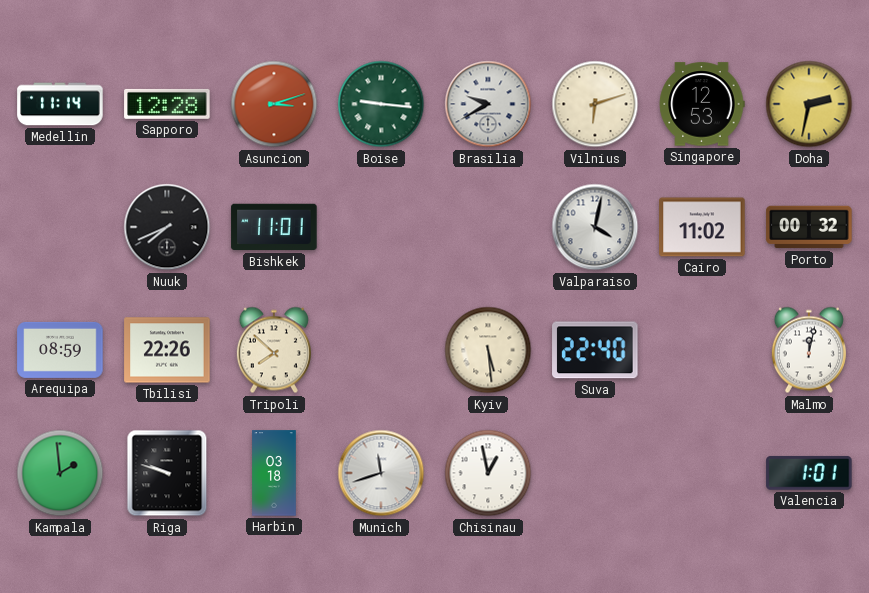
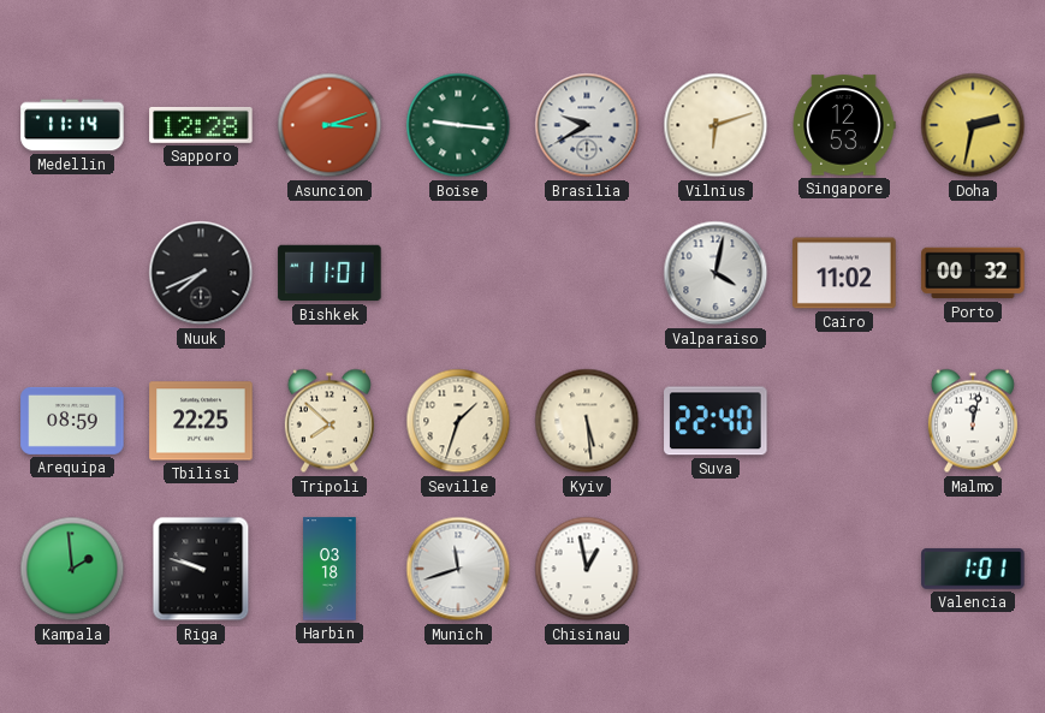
Tbilisi: 22:26 -> 22:25 (201, 421)
Seville: none -> 1:33 (458, 421)
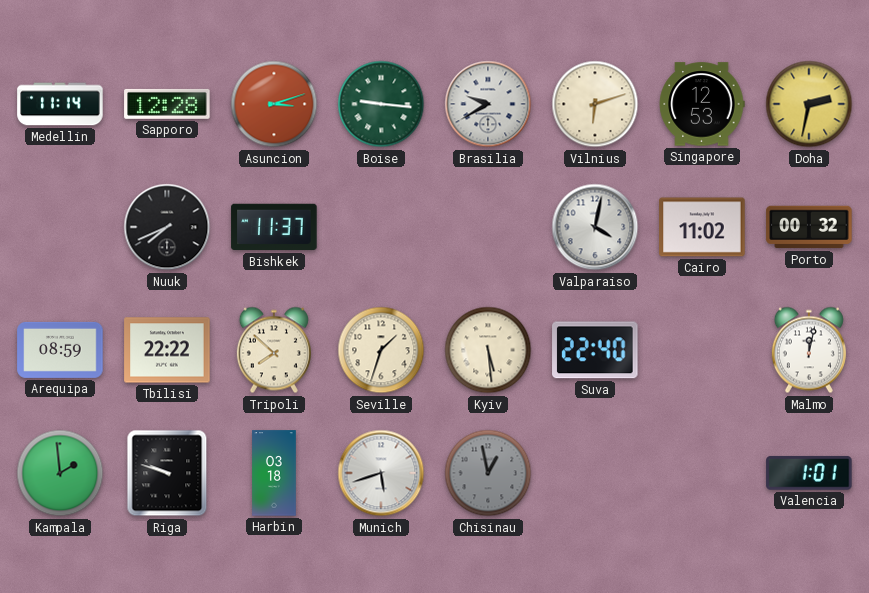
Bishkek: 11:01 -> 11:37 (274, 227)
Tbilisi: 22:25 -> 22:22 (167, 350)
Munich: 11:42 -> 5:42 (381, 473)
Chisinau dial: white -> grey (488, 473)
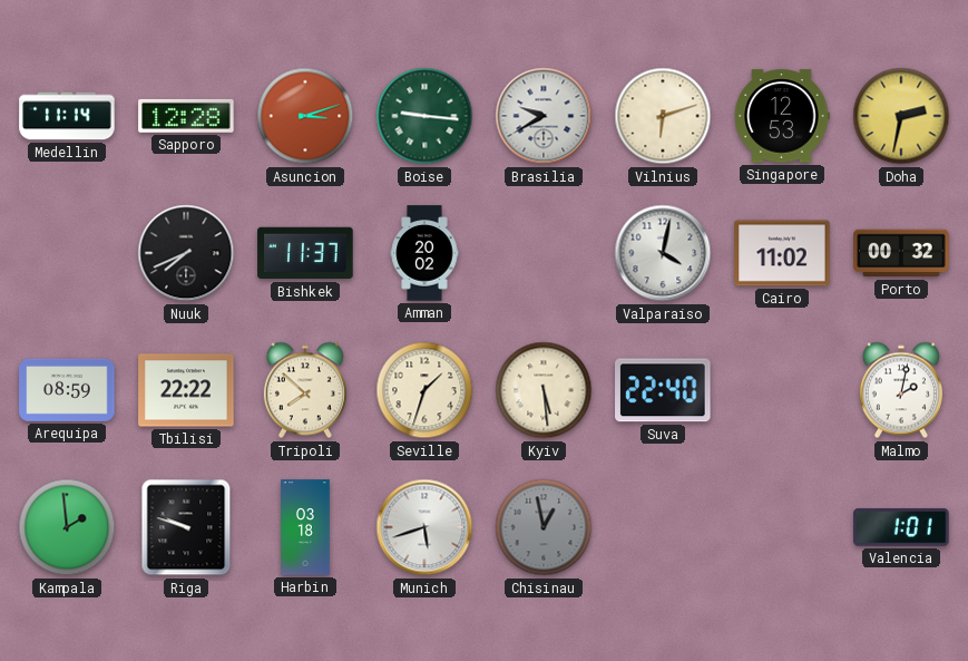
Amman: none -> 20:02 (424, 253)
Malmo: 12:02 -> 2:02 (901, 390)
